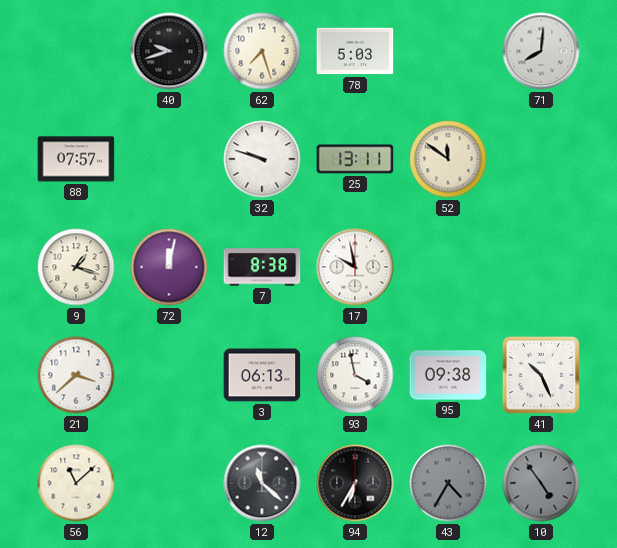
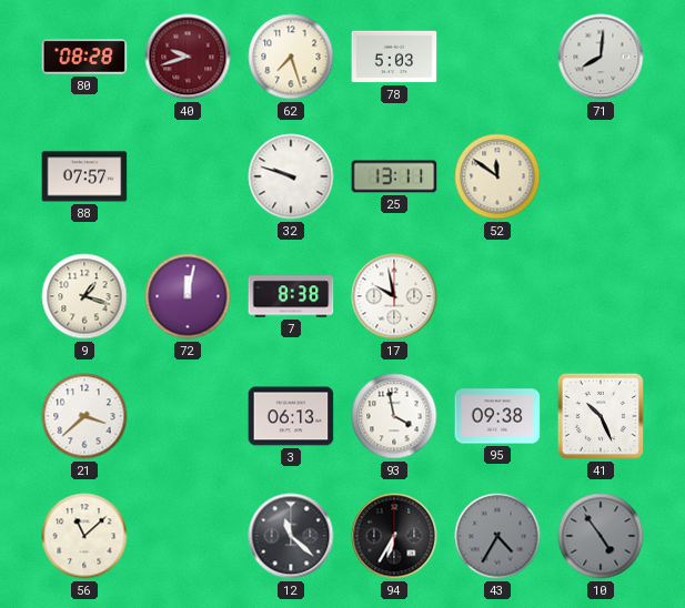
80: none -> 08:28 (84, 57)
40 dial: black -> burgundy (188, 57)
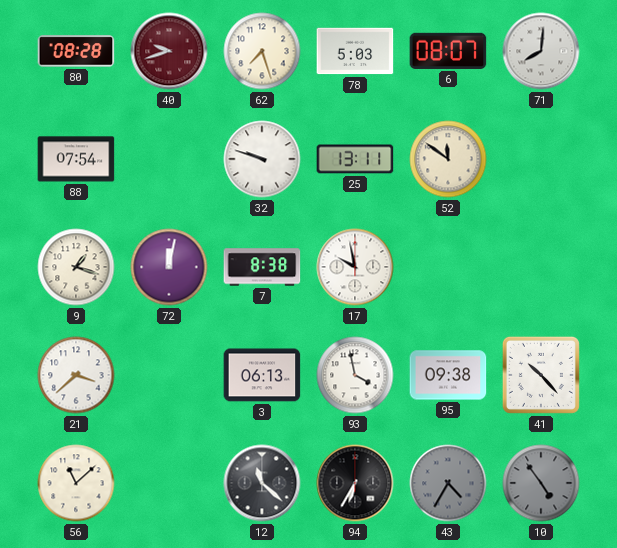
6: none -> 08:07 (448, 51)
88: 07:57 -> 07:54 (76, 159)
41: 10:26 -> 10:23 (541, 375)
